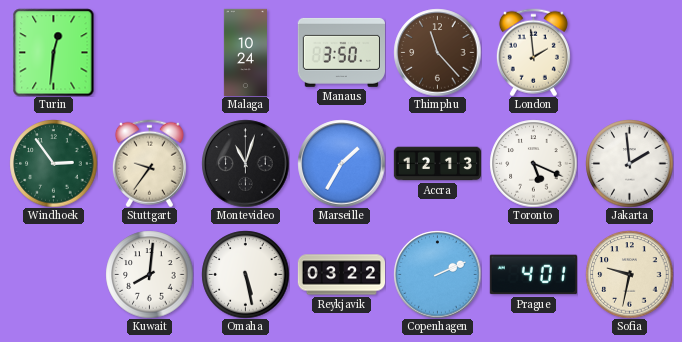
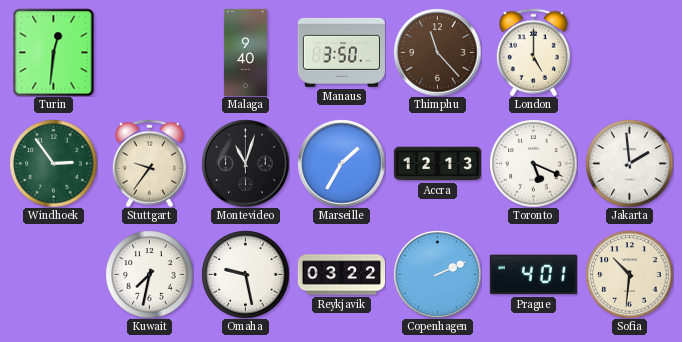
Malaga: 10:24 -> 9:40 (245, 52)
London: 1:59 -> 5:00 (533, 52)
Kuwait: 8:01 -> 7:32 (149, 274)
Omaha: 5:28 -> 9:28 (245, 274)
Sofia: 9:32 -> 10:31 (629, 274)
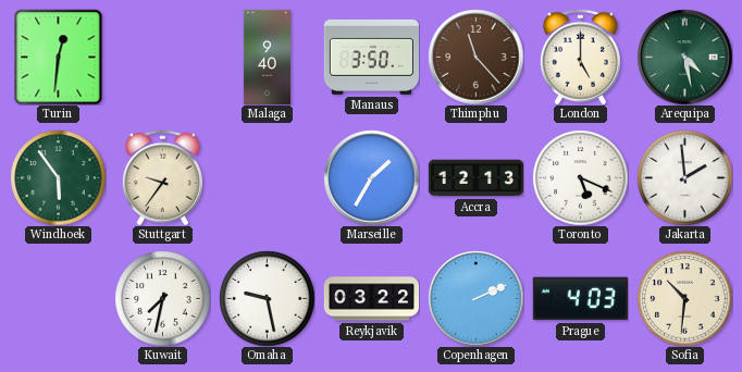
Arequipa: none -> 4:28 (684, 57)
Windhoek: 2:54 -> 5:54 (58, 177)
Montevideo: 11:03 -> none (245, 163)
Prague: 4:01 -> 4:03 (580, 299)
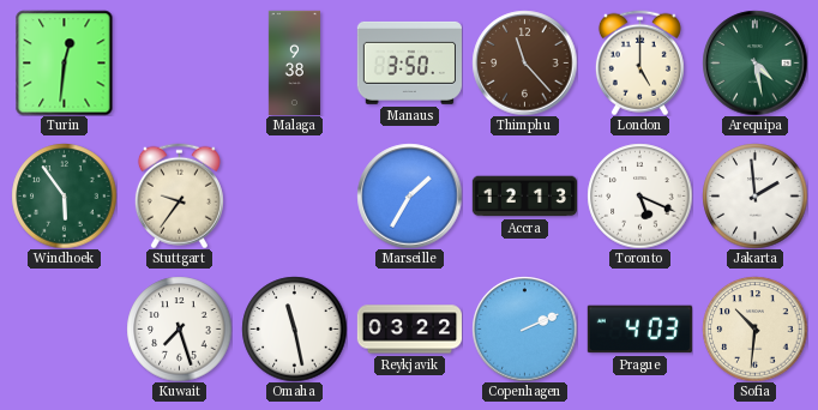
Malaga: 9:40 -> 9:38 (294, 62)
Kuwait: 7:32 -> 7:27 (179, 328)
Omaha: 9:28 -> 11:28 (294, 328)
